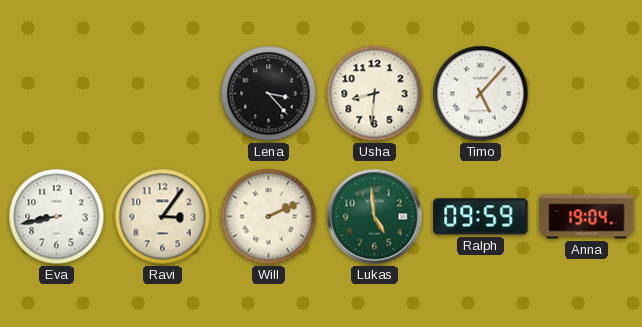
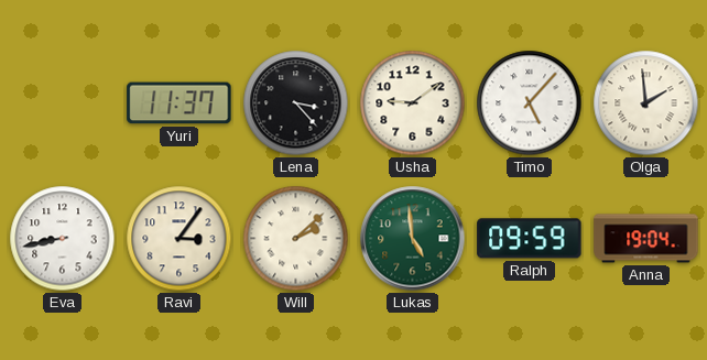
Yuri: none -> 11:37 (180, 103)
Usha: 8:31 -> 9:09 (413, 103)
Olga: none -> 1:59 (646, 103)
Will: 2:11 -> 2:08 (296, 239)
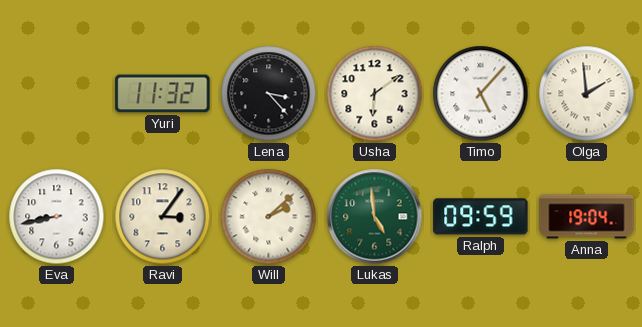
Yuri: 11:37 -> 11:32 (163, 94)
Usha: 9:09 -> 6:09 (375, 94)
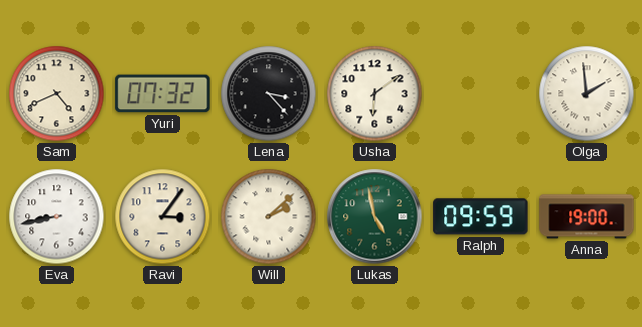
Sam: none -> 4:41 (57, 94)
Yuri: 11:32 -> 07:32 (163, 94)
Timo: 5:07 -> none (481, 94)
Lukas: 4:59 -> 4:58 (375, 217)
Anna: 19:04 -> 19:00 (587, 217)
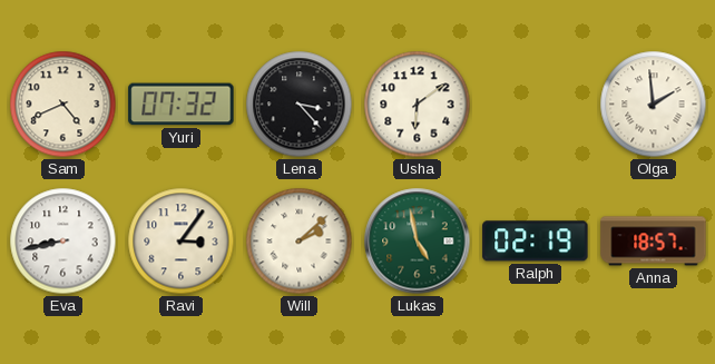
Ralph: 09:59 -> 02:19 (536, 242)
Anna: 19:00 -> 18:57 (654, 242)
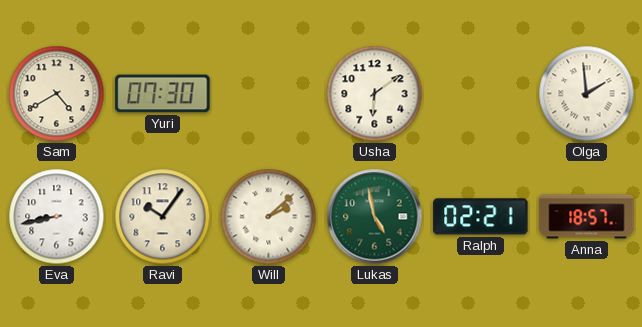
Sam: 4:41 -> 4:40 (57, 94)
Yuri: 07:32 -> 07:30 (163, 94)
Lena: 3:23 -> none (300, 105)
Ravi: 3:06 -> 10:06 (163, 217)
Ralph: 02:19 -> 02:21 (481, 217)
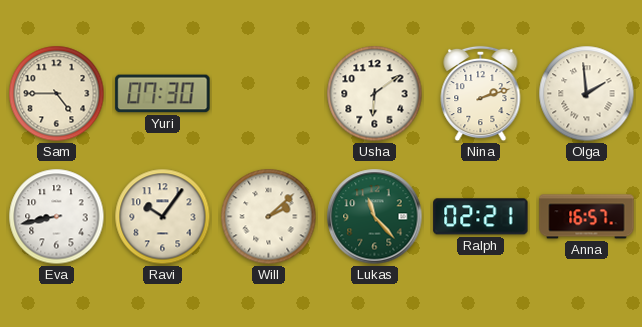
Sam: 4:40 -> 4:45 (57, 94)
Nina: none -> 2:12 (481, 94)
Lukas: 4:58 -> 11:23 (375, 217)
Anna: 18:57 -> 16:57 (587, 217)
